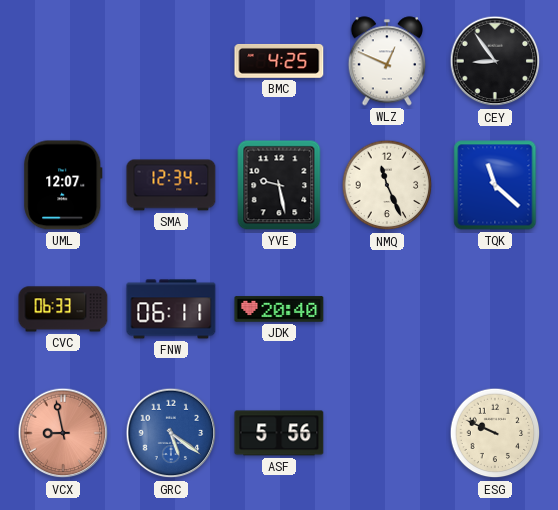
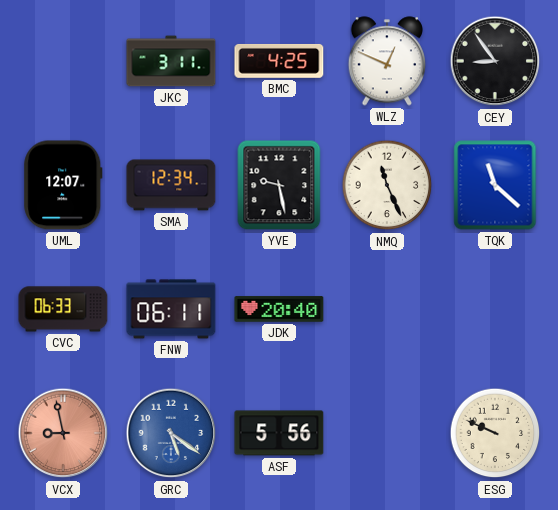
JKC: none -> 3:11 (171, 61)
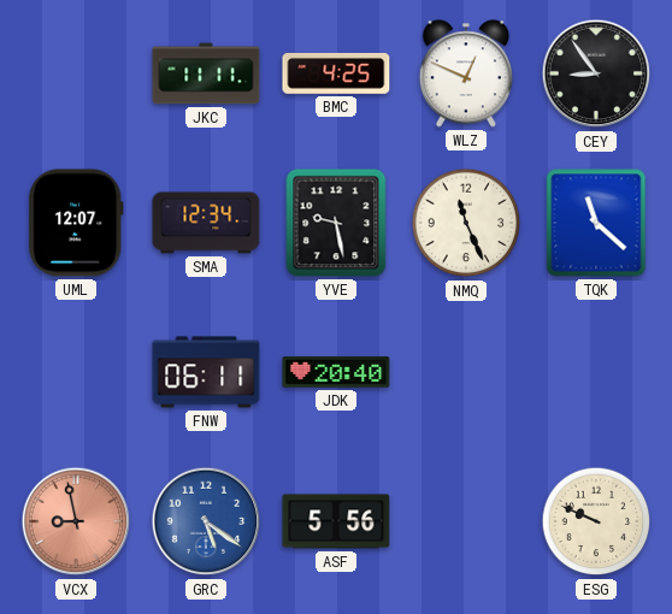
JKC: 3:11 -> 11:11 (206, 73)
CVC: 06:33 -> none (63, 309)
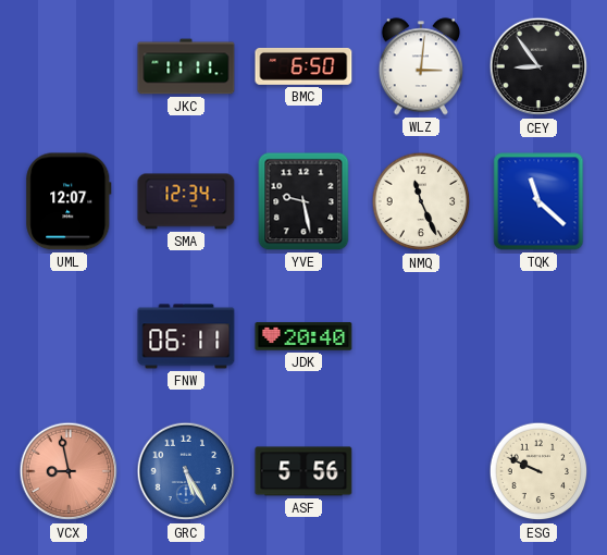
BMC: 4:25 -> 6:50 (303, 66)
WLZ: 12:49 -> 3:01 (420, 66)
GRC: 5:21 -> 5:25 (186, 471)
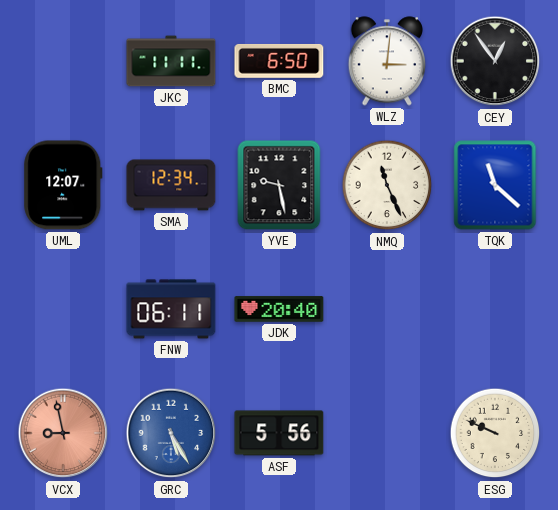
CEY: 8:54 -> 12:54 (495, 61)
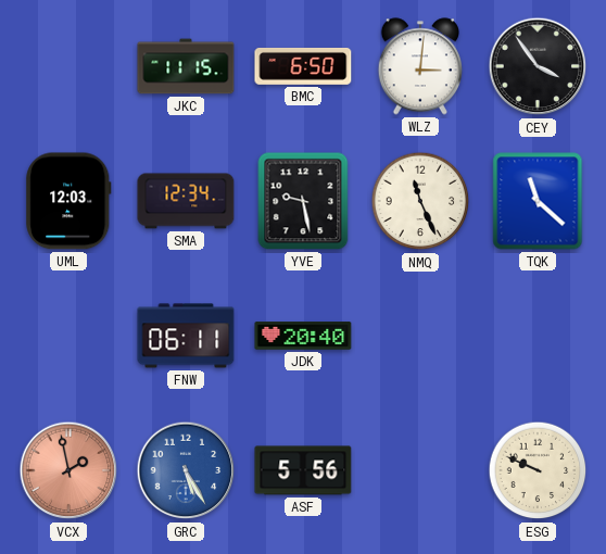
JKC: 11:11 -> 11:15 (186, 66)
CEY: 12:54 -> 3:54 (538, 66)
UML: 12:07 -> 12:03 (68, 201)
VCX: 8:58 -> 1:58 (68, 470)
